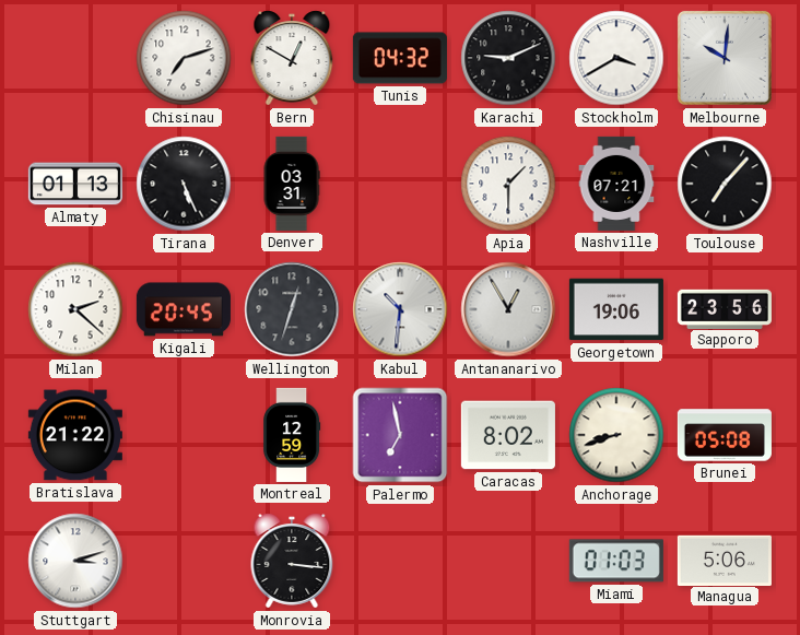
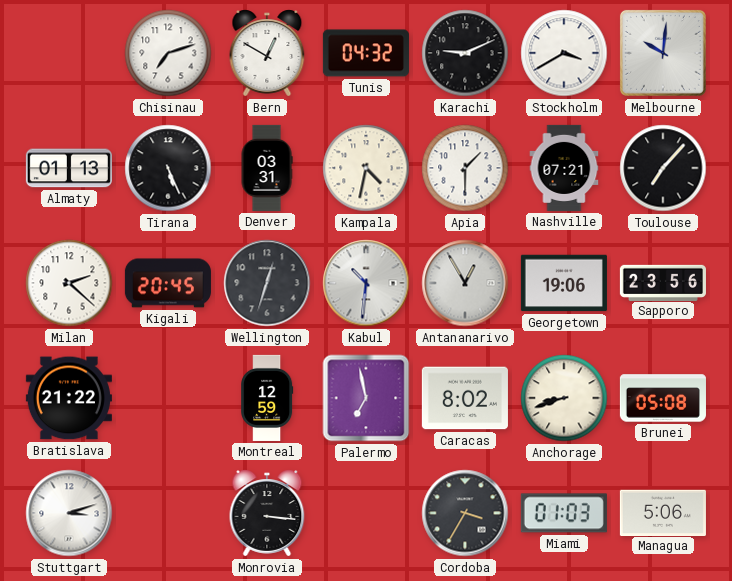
Kampala: none -> 4:32 (366, 168)
Cordoba: none -> 3:35 (465, 513)
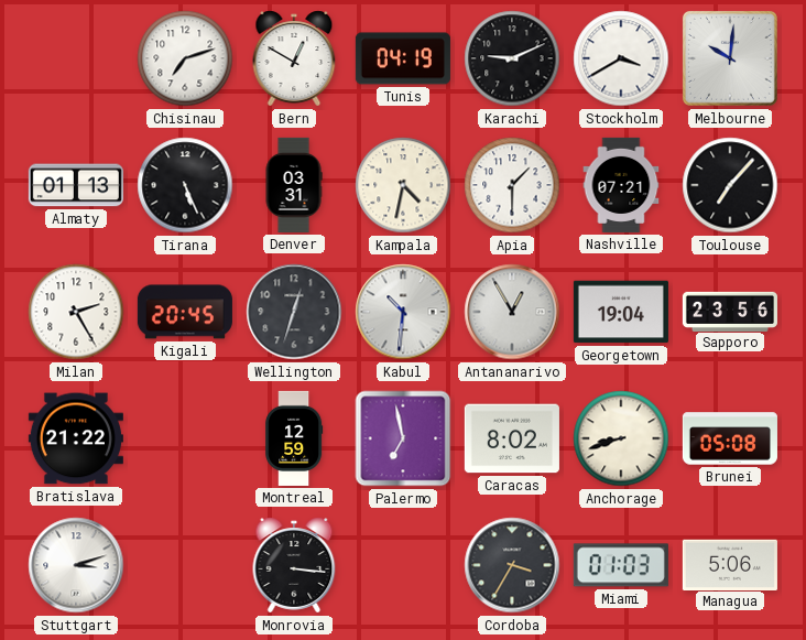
Tunis: 04:32 -> 04:19 (403, 58)
Milan: 2:22 -> 2:25 (76, 312)
Georgetown: 19:06 -> 19:04 (621, 312)
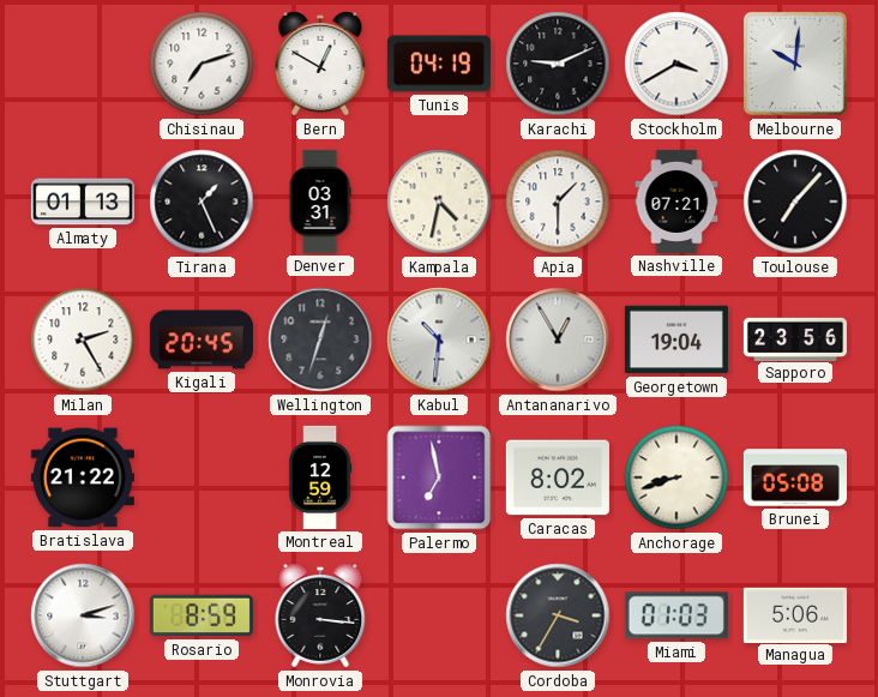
Tirana: 5:26 -> 1:26 (202, 202)
Rosario: none -> 8:59 (202, 615)
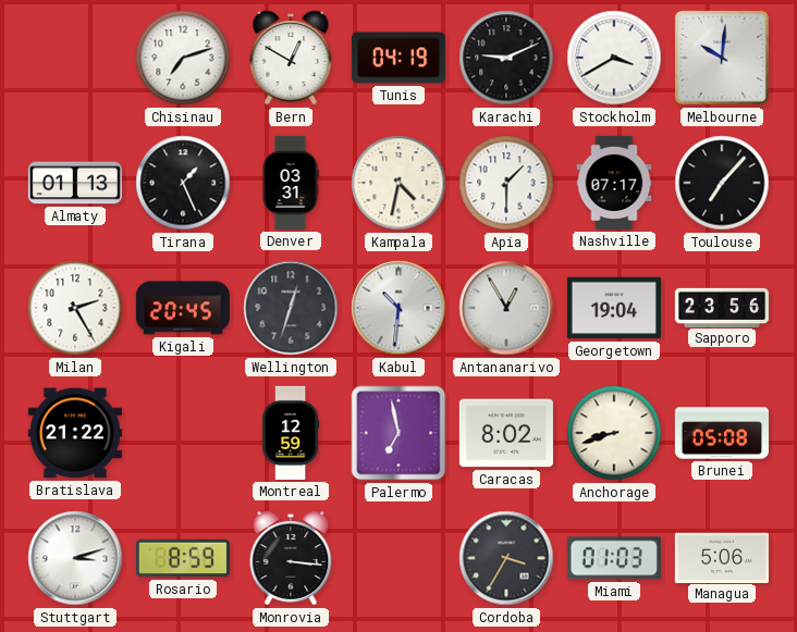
Nashville: 07:21 -> 07:17 (614, 183)
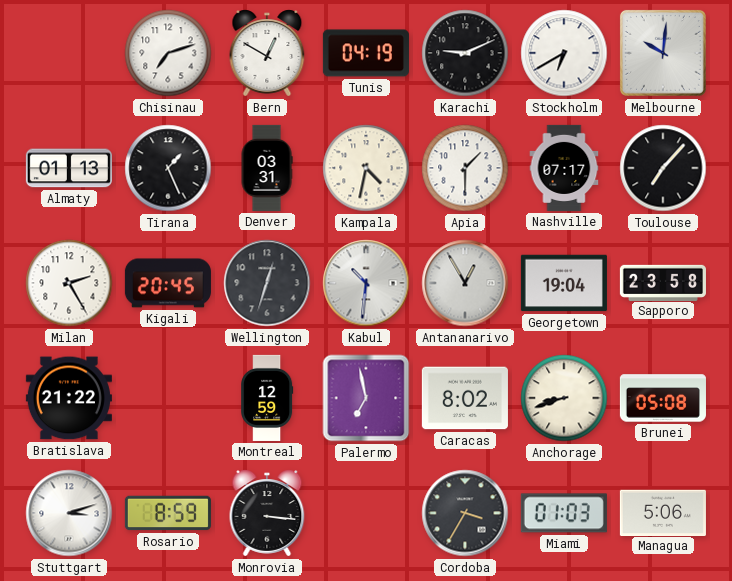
Stockholm: 3:40 -> 6:40 (564, 53)
Sapporo: 23:56 -> 23:58 (663, 282)
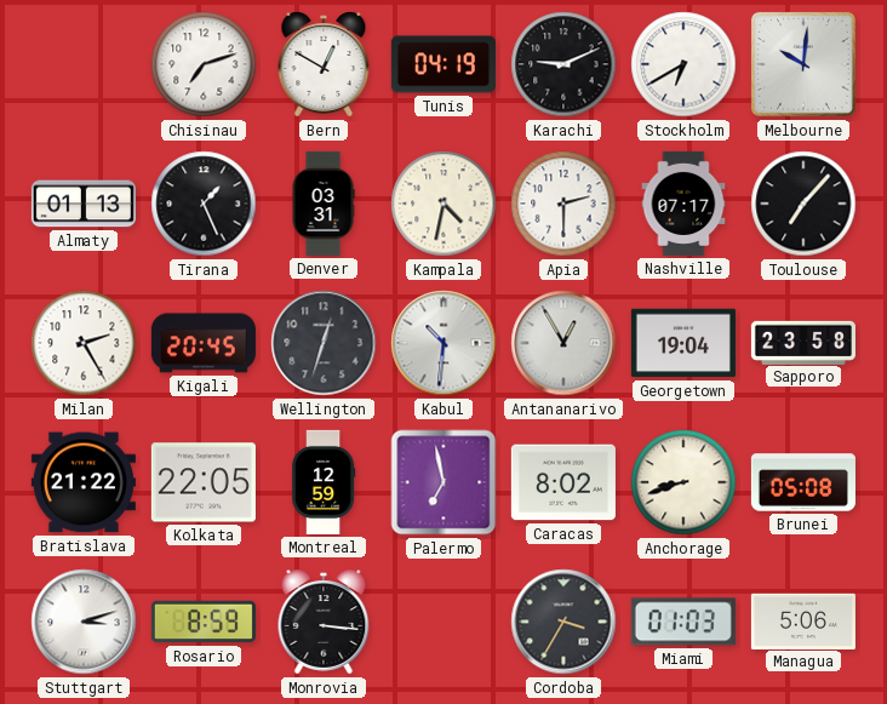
Apia: 1:30 -> 2:30 (563, 204)
Kolkata: none -> 22:05 (204, 482)
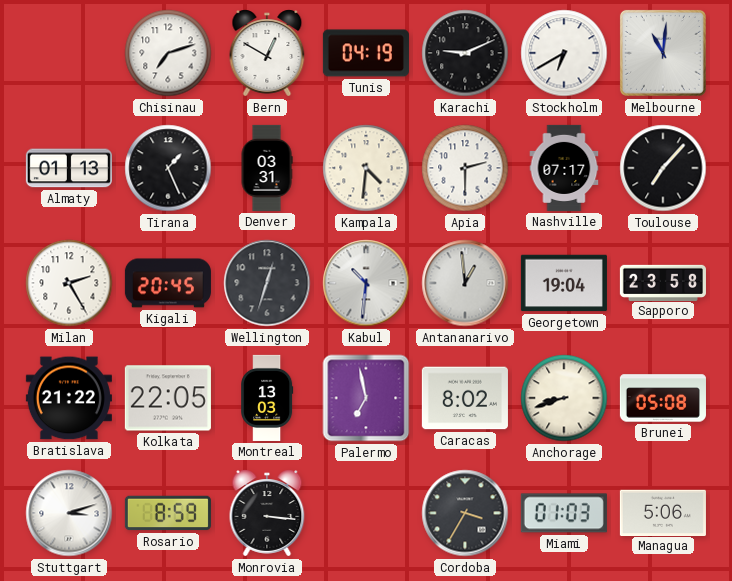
Melbourne: 10:01 -> 11:01 (663, 53)
Kampala: 4:32 -> 4:31 (366, 168)
Antananarivo: 12:55 -> 12:59 (465, 283)
Montreal: 12:59 -> 13:03 (268, 398)
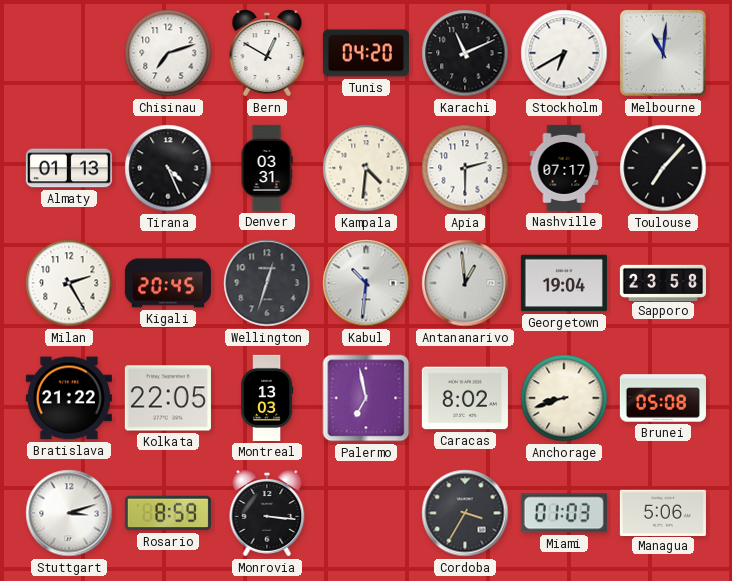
Tunis: 04:19 -> 04:20 (366, 53)
Karachi: 9:11 -> 11:11 (465, 53)
Tirana: 1:26 -> 4:26 (168, 168)
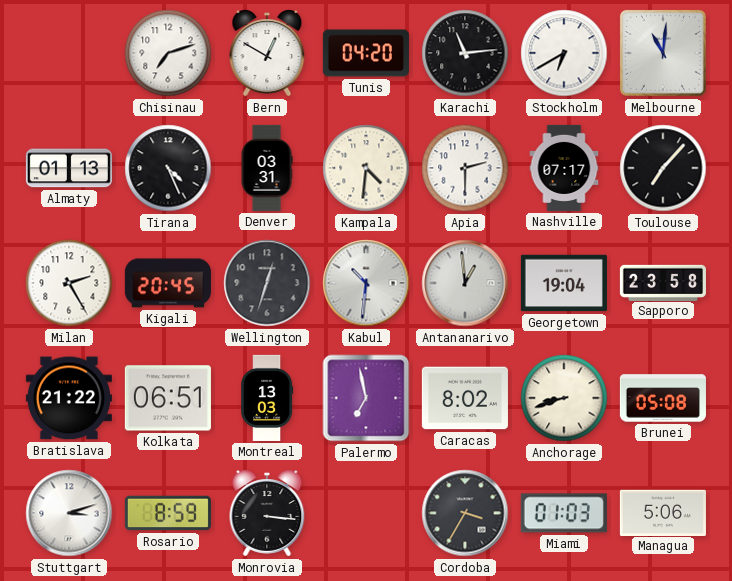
Karachi: 11:11 -> 11:14 (465, 53)
Kolkata: 22:05 -> 06:51 (168, 398)
